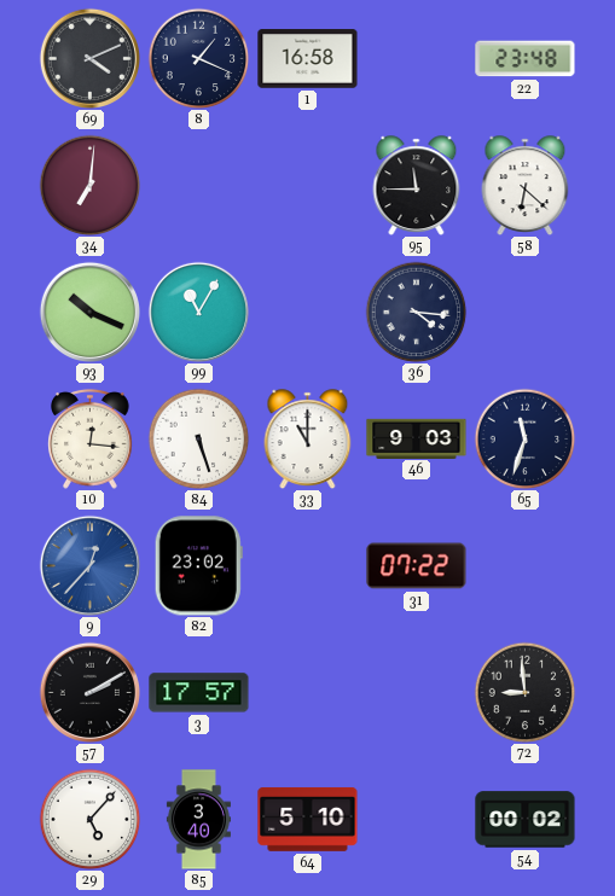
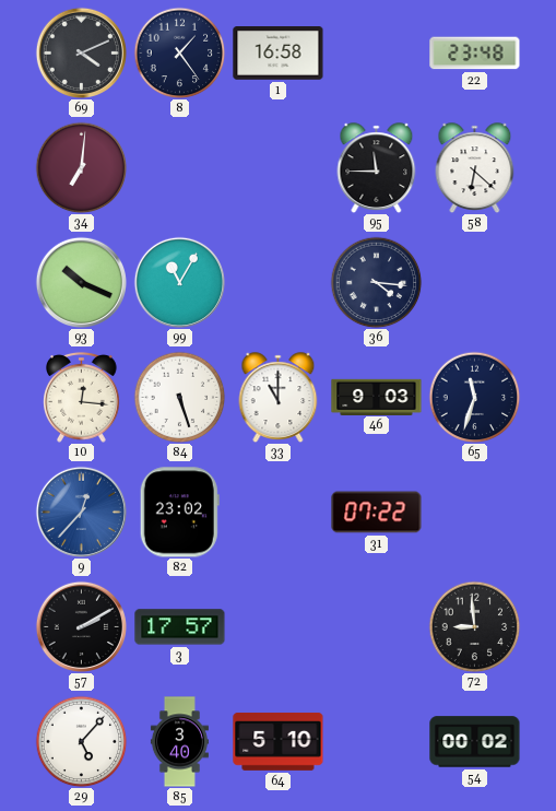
8: 1:19 -> 1:24 (179, 52)
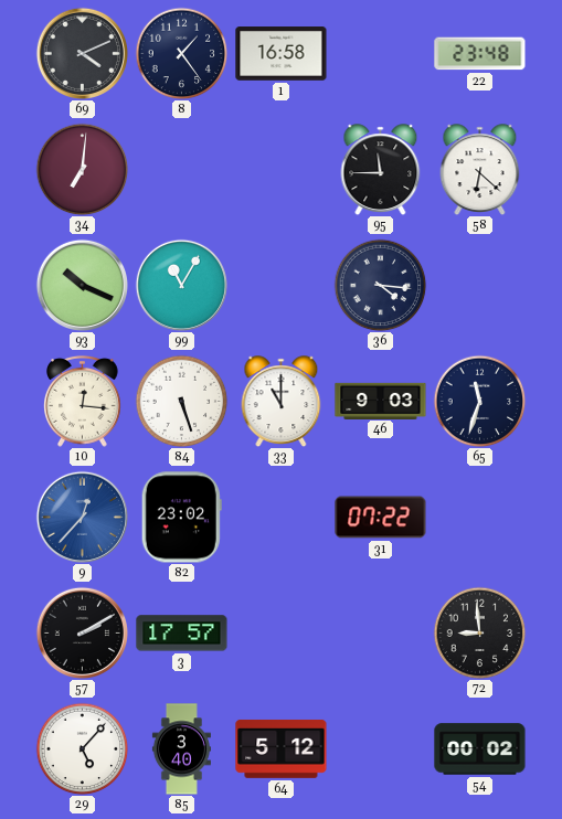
64: 5:10 -> 5:12 (282, 748)
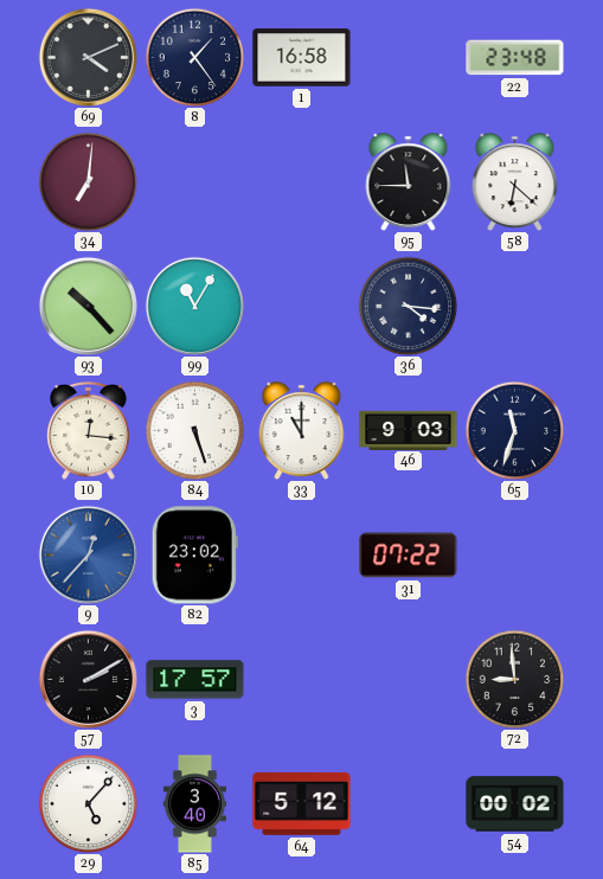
93: 10:19 -> 10:23 (88, 306)
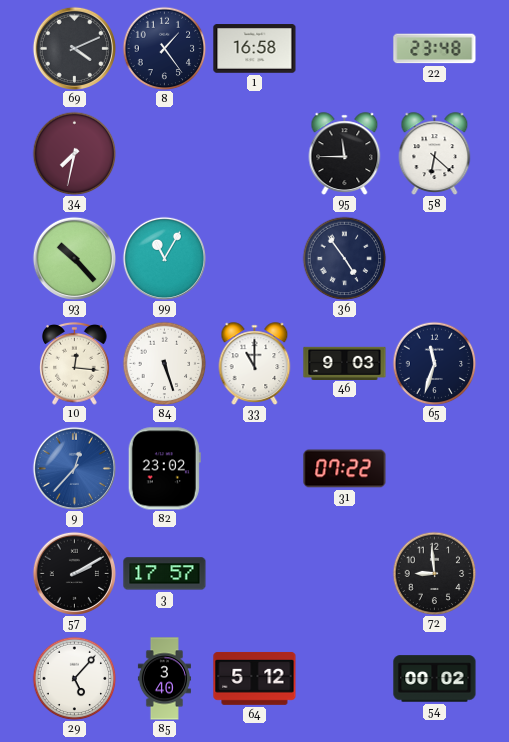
34: 7:01 -> 7:32 (74, 153)
36: 4:16 -> 4:54 (344, 258)
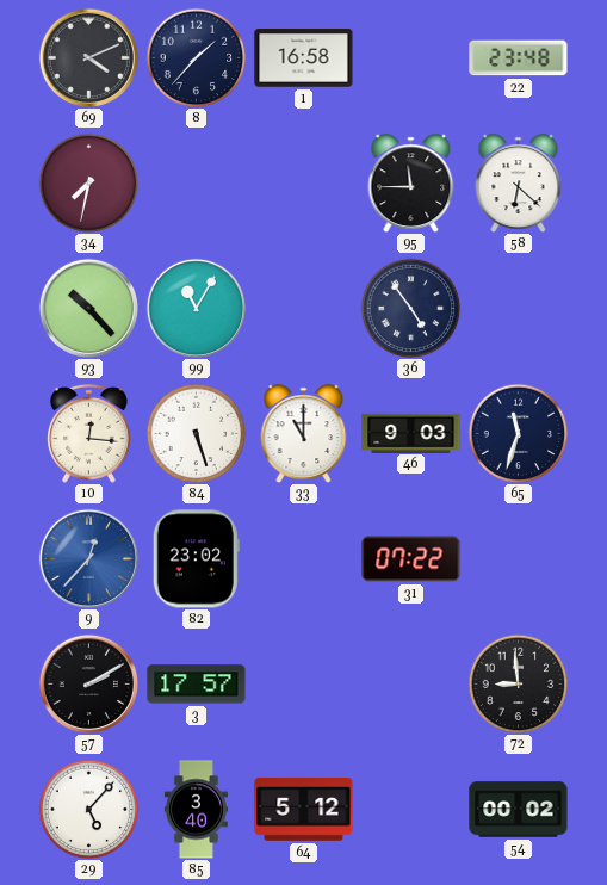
8: 1:24 -> 1:37 (196, 57)
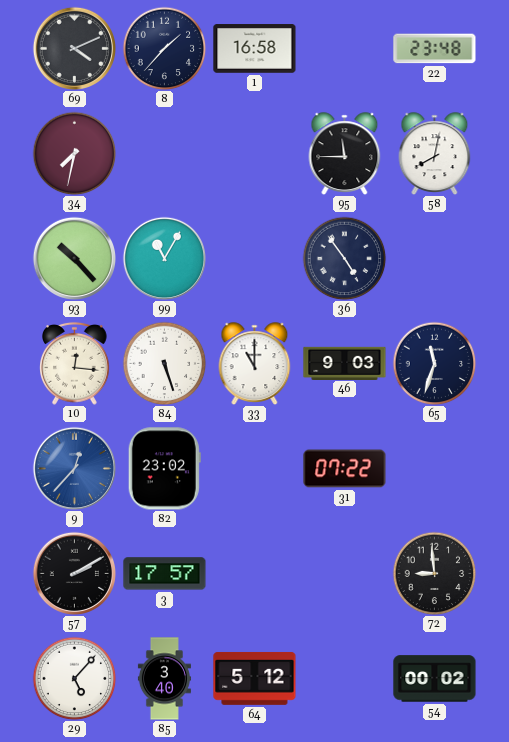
58: 6:22 -> 8:02 (435, 153)
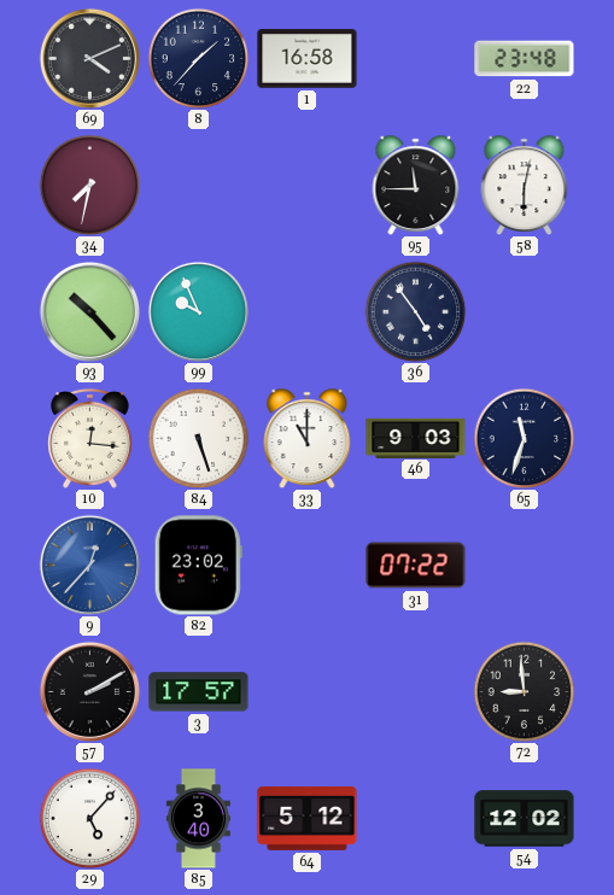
58: 8:02 -> 6:02 (525, 185)
99: 11:05 -> 9:56 (198, 311)
54: 00:02 -> 12:02 (525, 819)
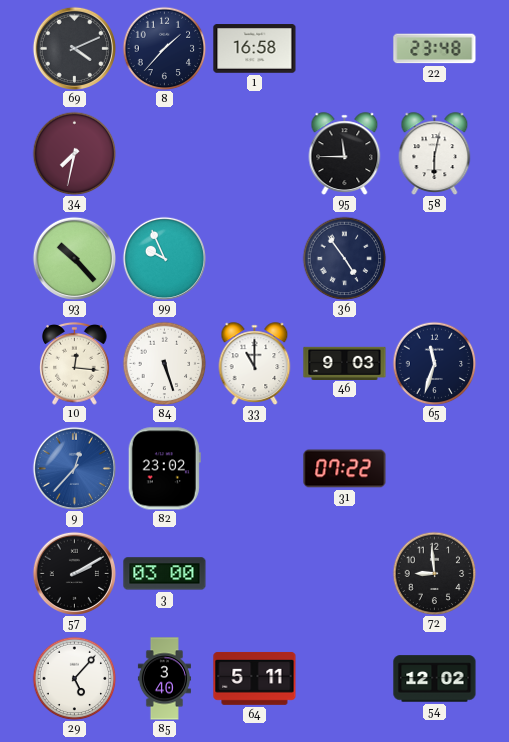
3: 17:57 -> 03:00 (165, 574)
64: 5:12 -> 5:11 (255, 678)
